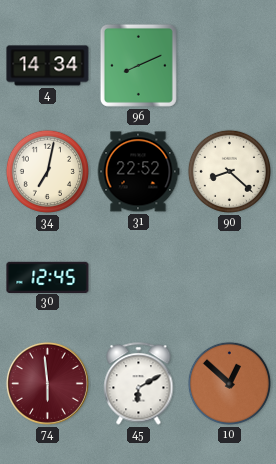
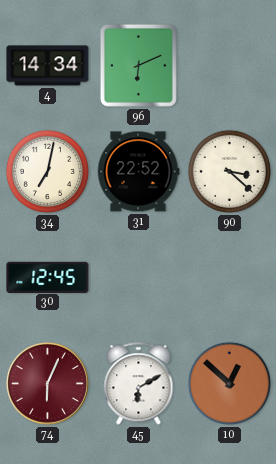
96: 8:11 -> 6:11 (138, 65)
90: 8:22 -> 3:22 (229, 171)
74: 5:59 -> 6:04 (47, 383)
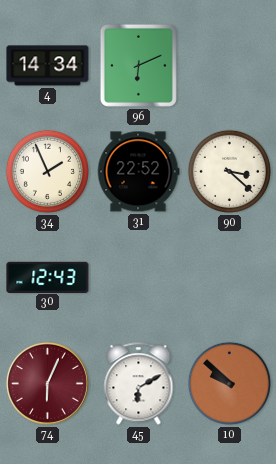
34: 7:02 -> 1:56 (47, 171)
30: 12:45 -> 12:43 (48, 277)
10: 12:52 -> 9:52 (229, 383)
